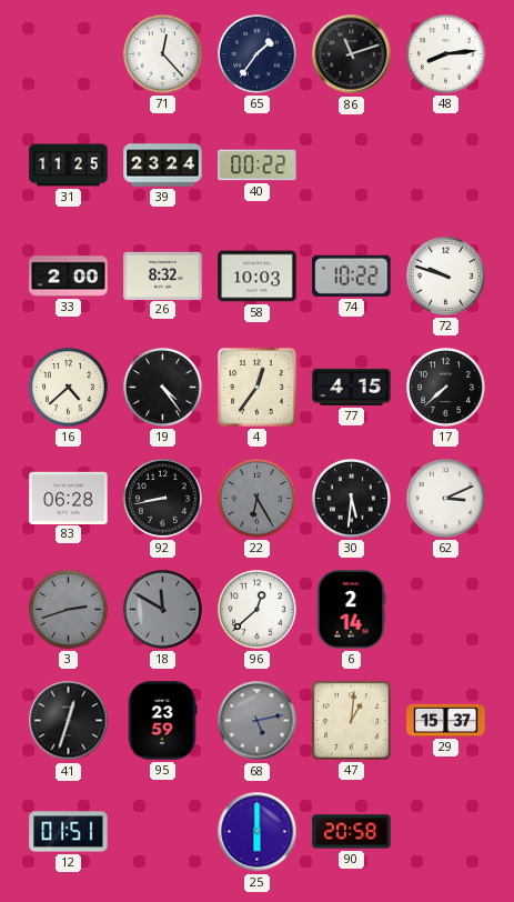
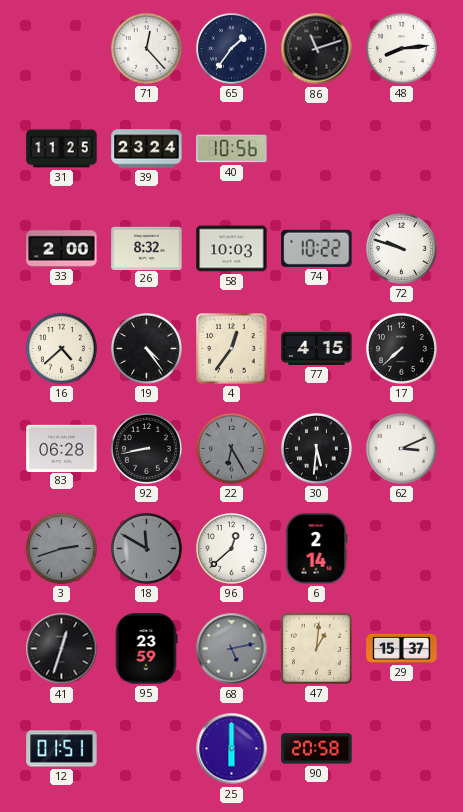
40: 00:22 -> 10:56 (232, 149)
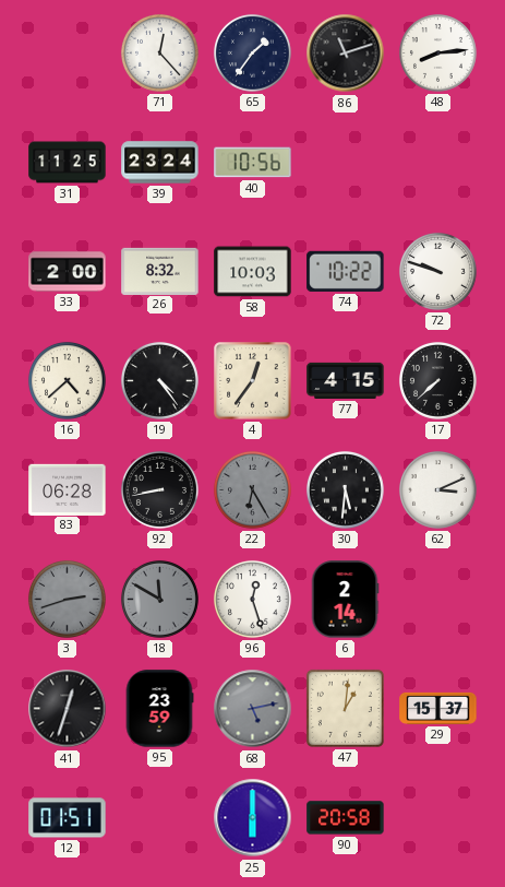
96: 12:38 -> 12:27 (252, 599)
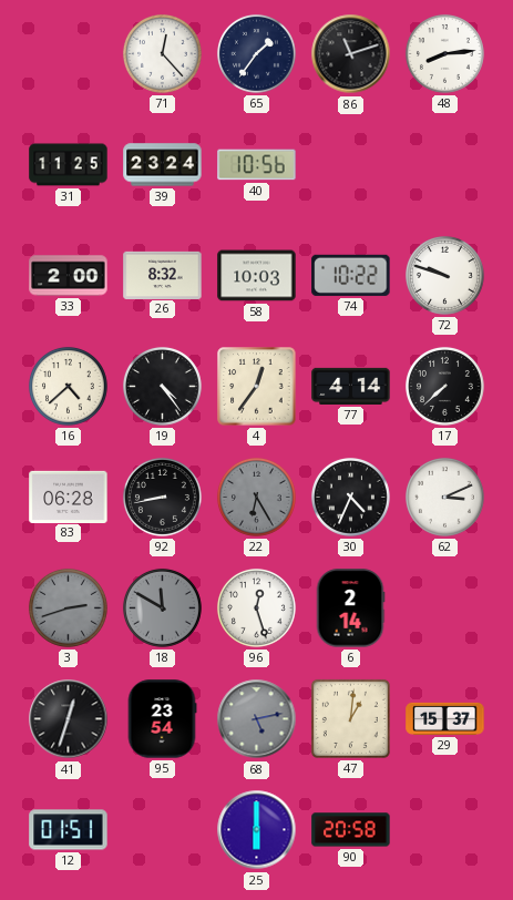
77: 4:15 -> 4:14 (351, 386)
30: 5:31 -> 4:34 (350, 497)
95: 23:59 -> 23:54 (162, 719)
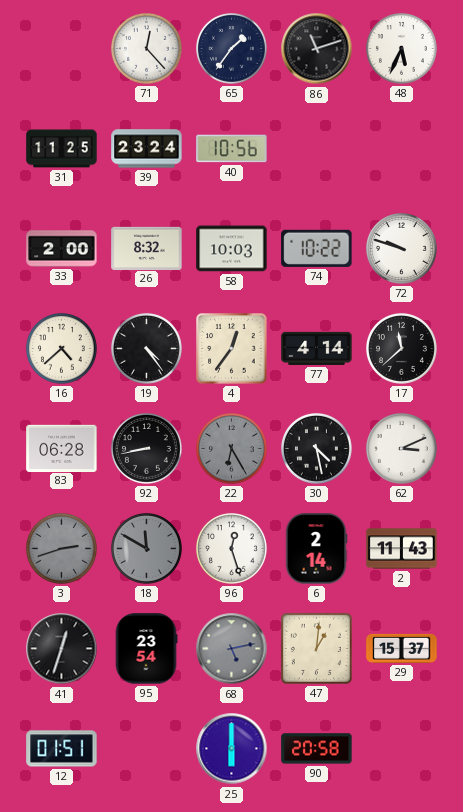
48: 8:14 -> 5:34 (401, 48)
17: 7:38 -> 11:38 (401, 348)
30: 4:34 -> 4:28 (316, 448)
2: none -> 11:43 (402, 549)
